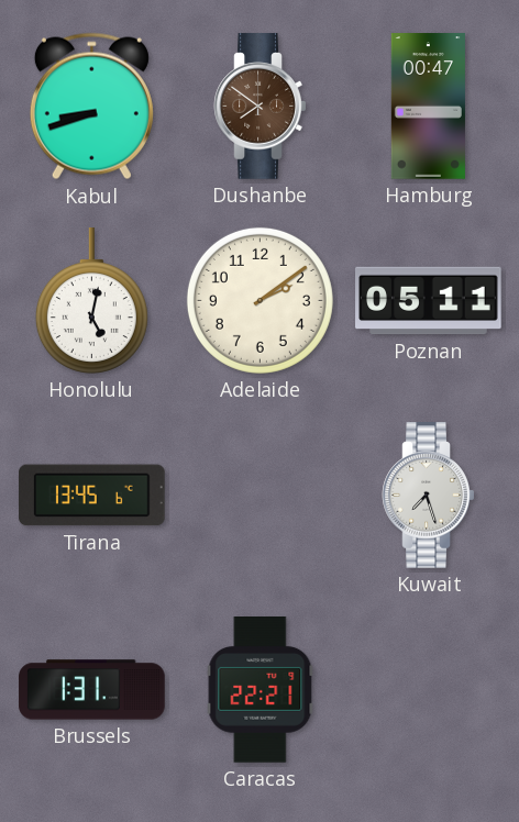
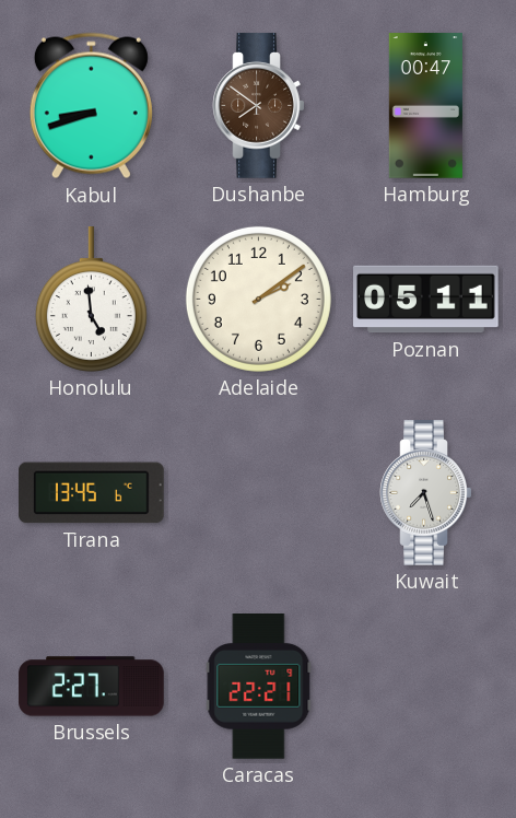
Honolulu: 5:02 -> 4:59 (91, 300)
Brussels: 1:31 -> 2:27 (92, 687)
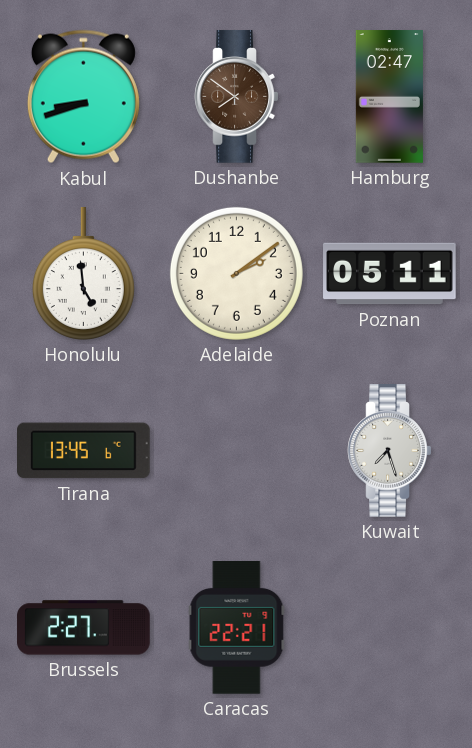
Hamburg: 00:47 -> 02:47 (389, 97)
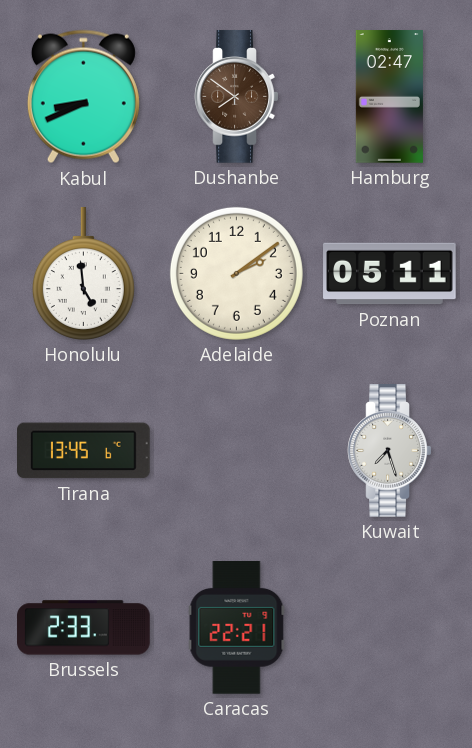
Kabul: 8:42 -> 8:41 (83, 97)
Brussels: 2:27 -> 2:33 (84, 628)
